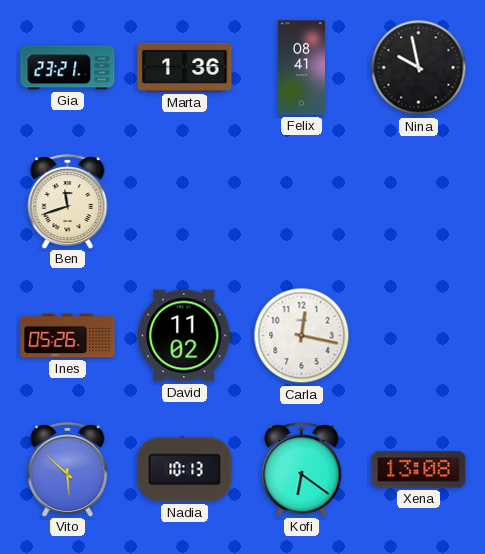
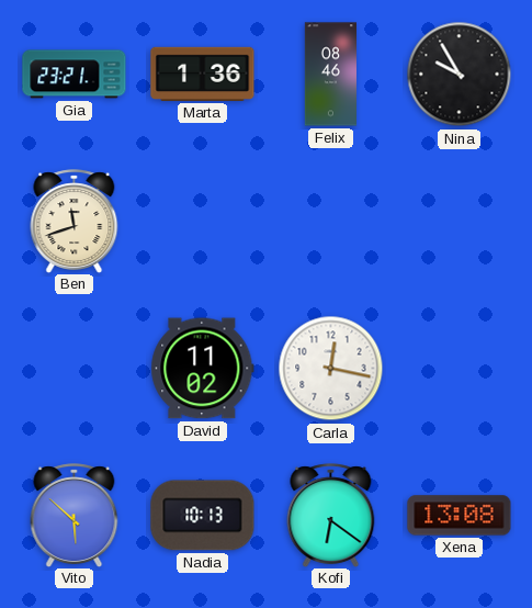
Felix: 08:41 -> 08:46 (330, 75)
Nina: 9:58 -> 9:55 (460, 75)
Ines: 05:26 -> none (68, 336)
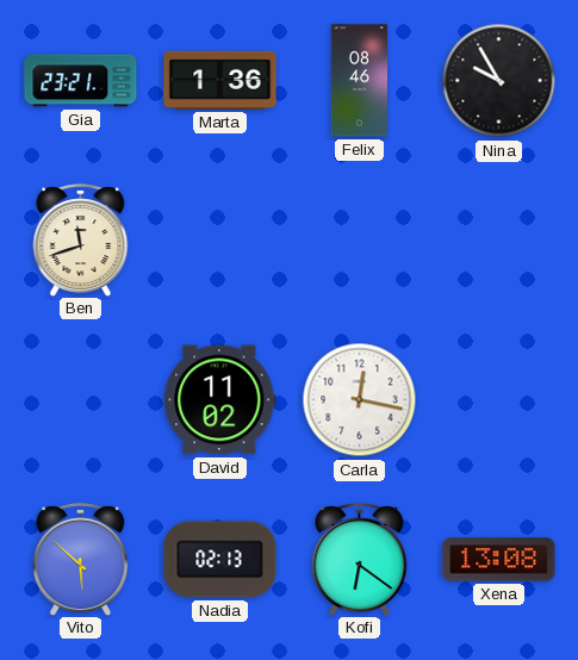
Nadia: 10:13 -> 02:13 (220, 560)
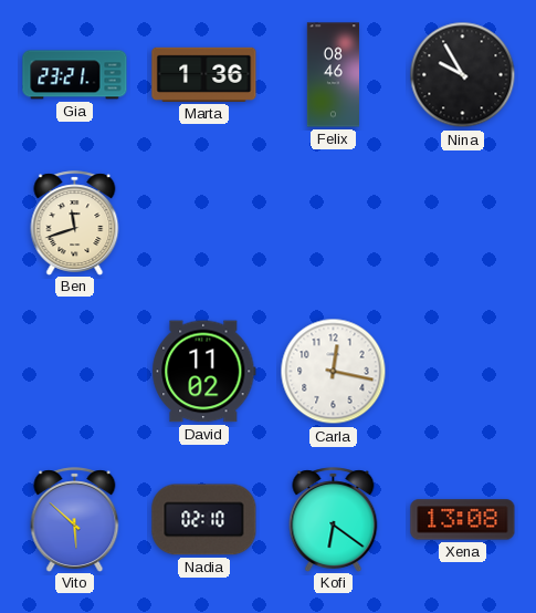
Nadia: 02:13 -> 02:10 (204, 520)
